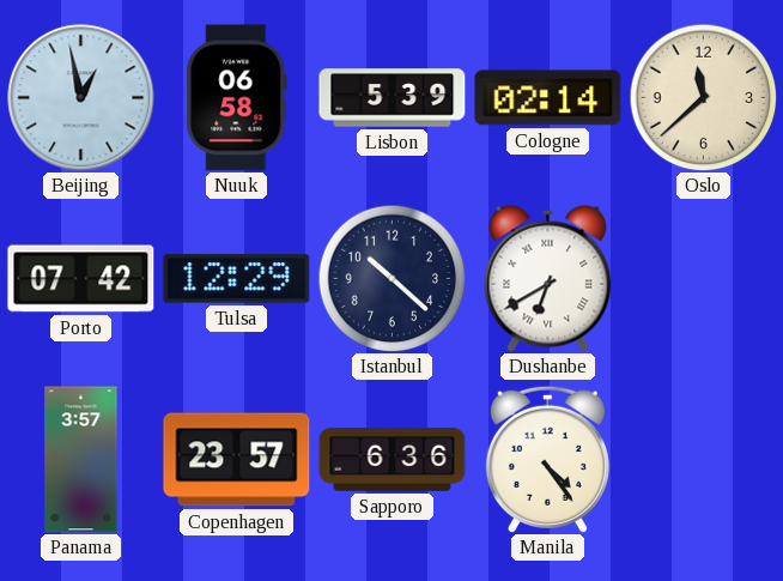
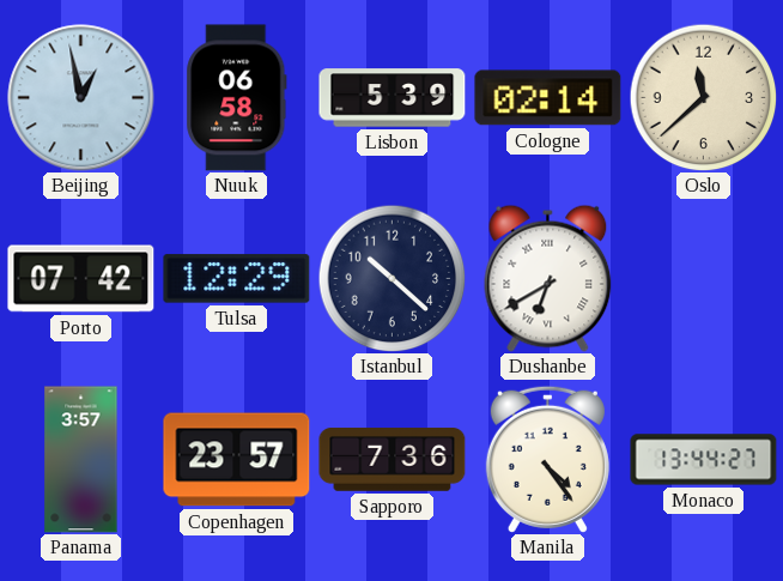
Sapporo: 6:36 -> 7:36 (393, 460)
Monaco: none -> 13:44 (704, 460)
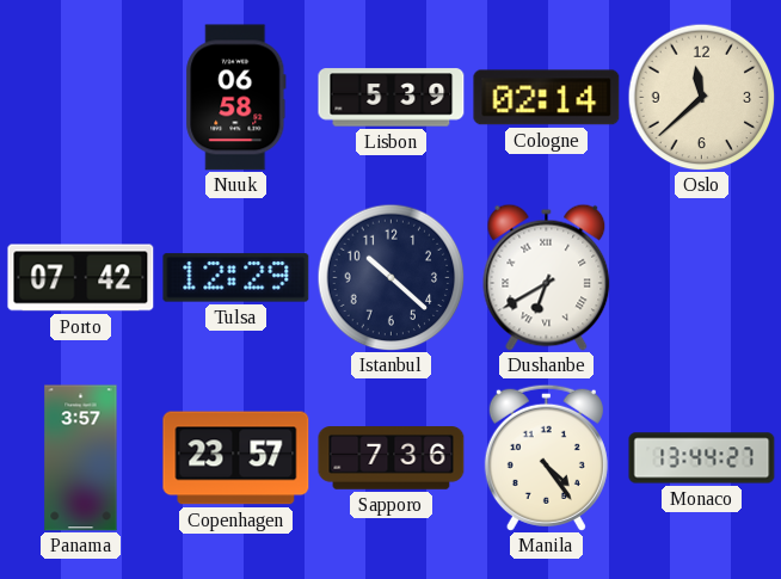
Beijing: 12:58 -> none (81, 98)
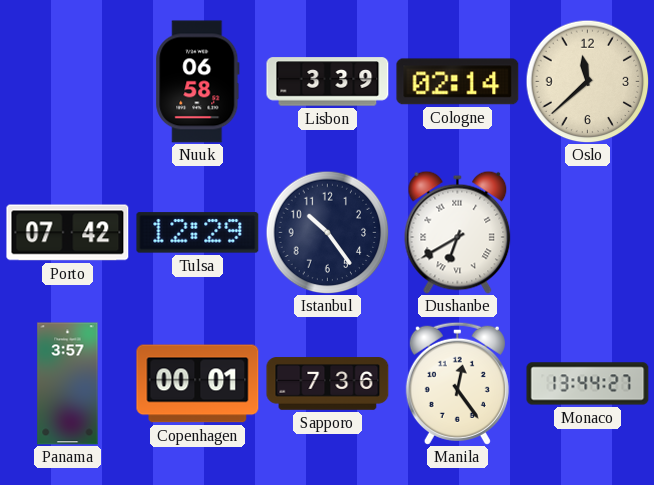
Lisbon: 5:39 -> 3:39 (328, 82)
Istanbul: 10:22 -> 10:24 (327, 232)
Copenhagen: 23:57 -> 00:01 (198, 384)
Manila: 4:24 -> 12:24 (457, 383)
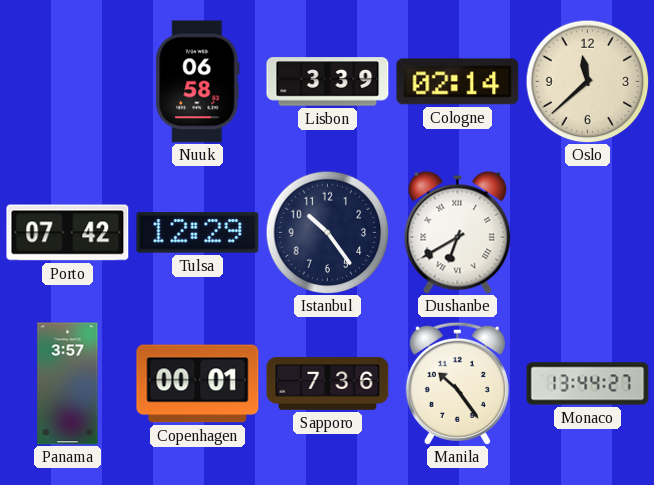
Manila: 12:24 -> 10:24 (457, 383)
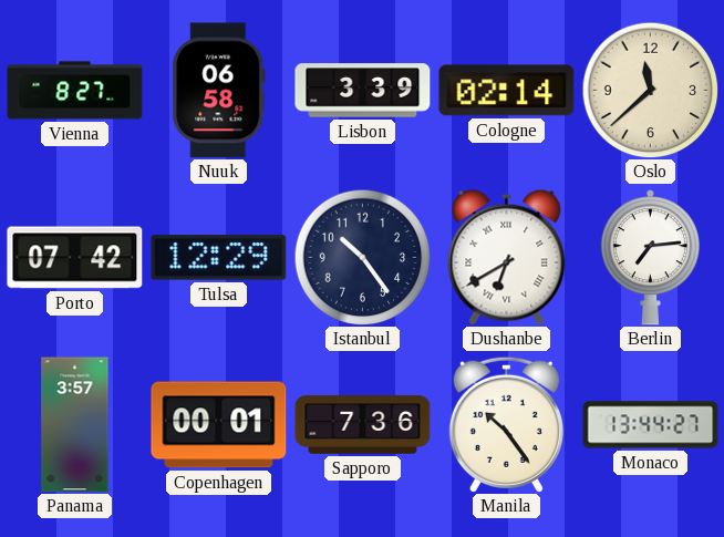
Vienna: none -> 8:27 (75, 91)
Berlin: none -> 7:14 (650, 258)
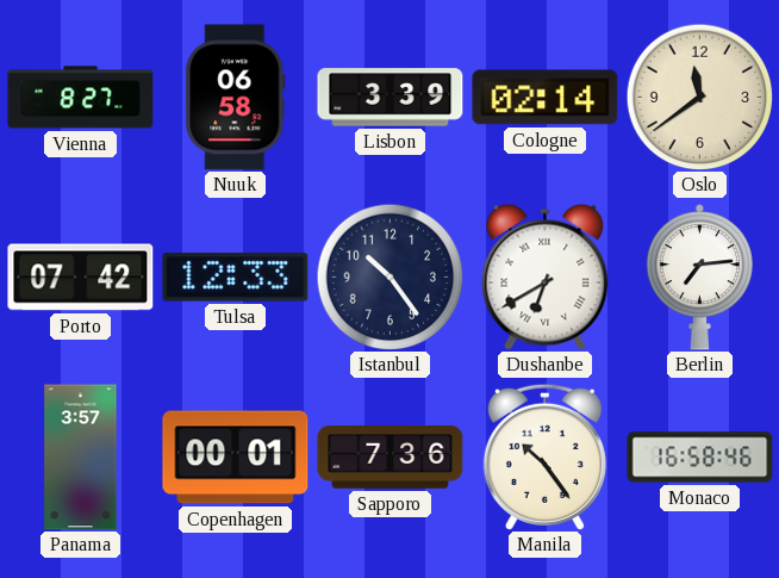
Oslo: 11:38 -> 11:39 (699, 97)
Tulsa: 12:29 -> 12:33 (236, 278)
Monaco: 13:44 -> 16:58 (700, 458)
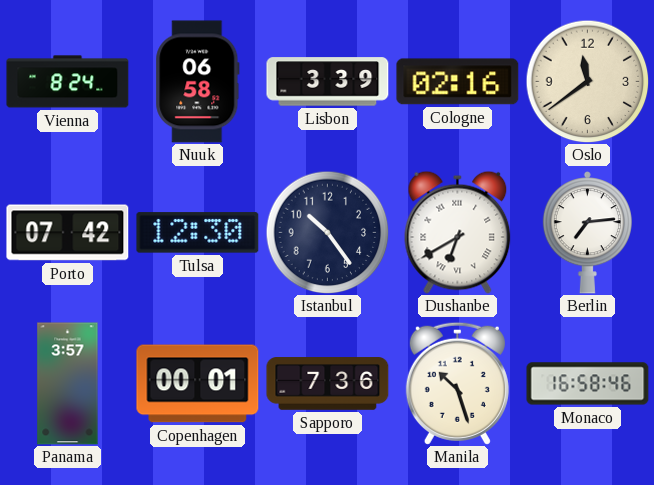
Vienna: 8:27 -> 8:24 (68, 82)
Cologne: 02:14 -> 02:16 (458, 82)
Tulsa: 12:33 -> 12:30 (198, 233)
Manila: 10:24 -> 10:27 (457, 383)
